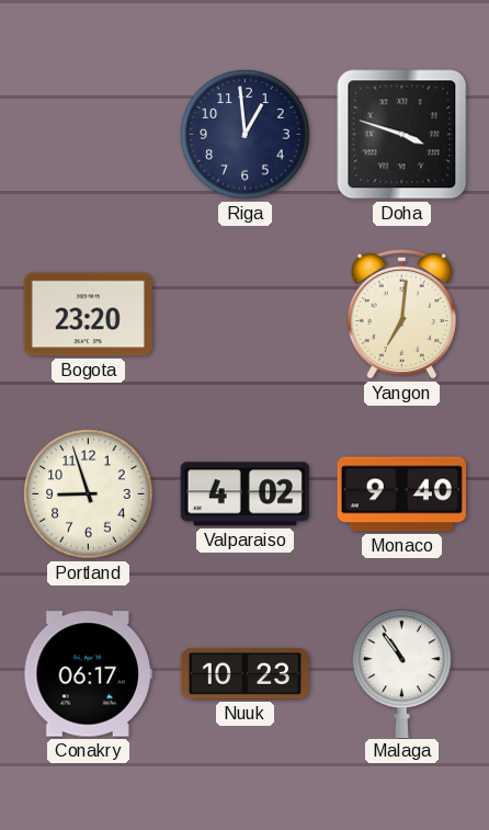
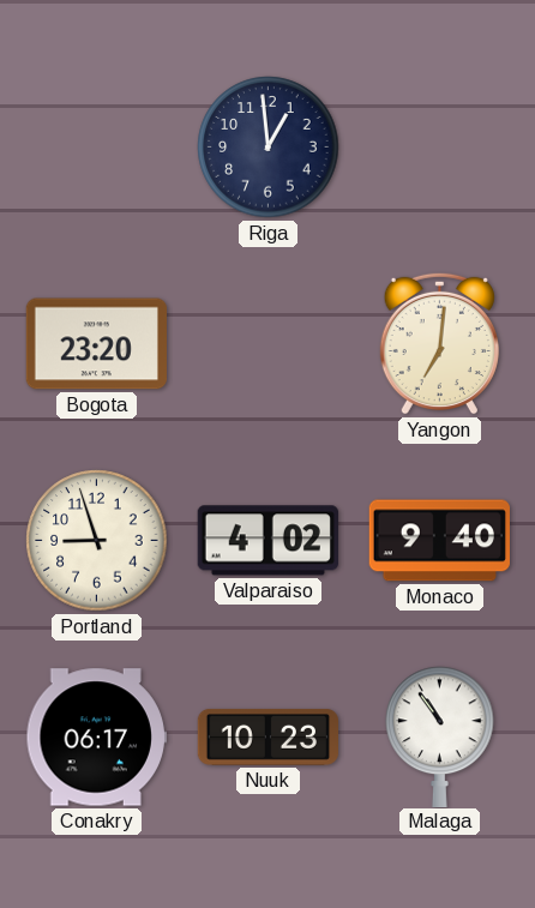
Doha: 3:48 -> none (402, 135)
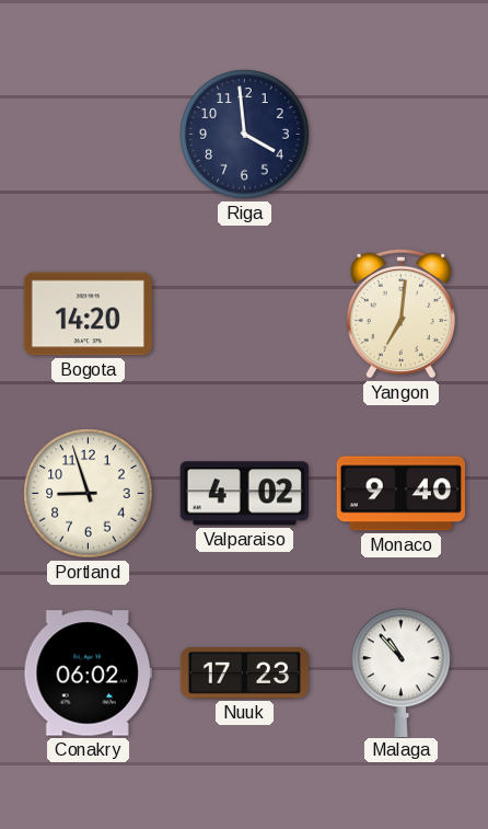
Riga: 12:59 -> 3:59 (245, 135)
Bogota: 23:20 -> 14:20 (88, 314)
Conakry: 06:17 -> 06:02 (88, 673)
Nuuk: 10:23 -> 17:23 (244, 672)
Malaga: 10:54 -> 10:53 (402, 672)
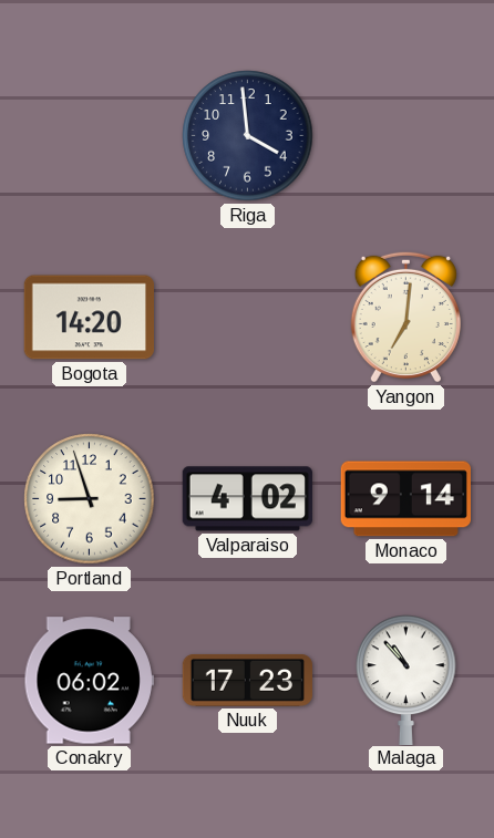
Monaco: 9:40 -> 9:14 (405, 499)
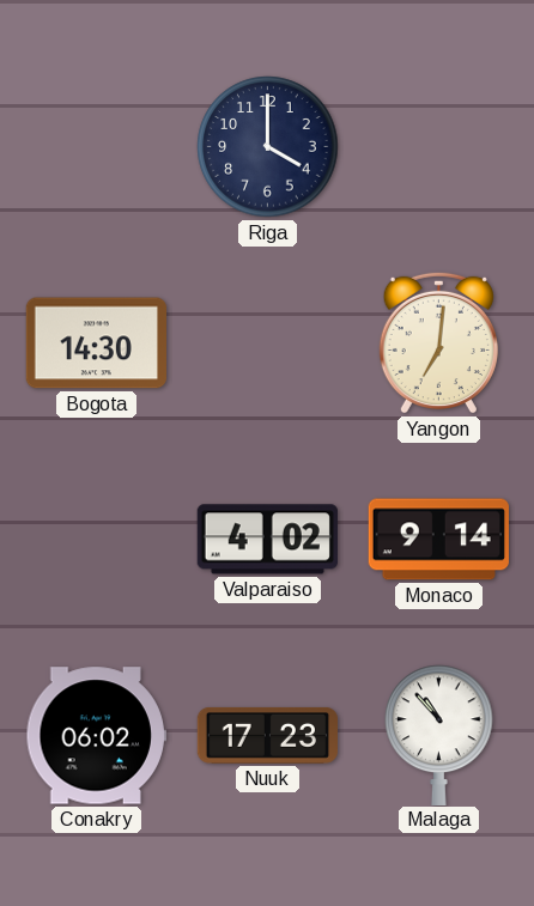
Riga: 3:59 -> 4:00 (268, 147)
Bogota: 14:20 -> 14:30 (96, 343)
Portland: 8:57 -> none (90, 499)
